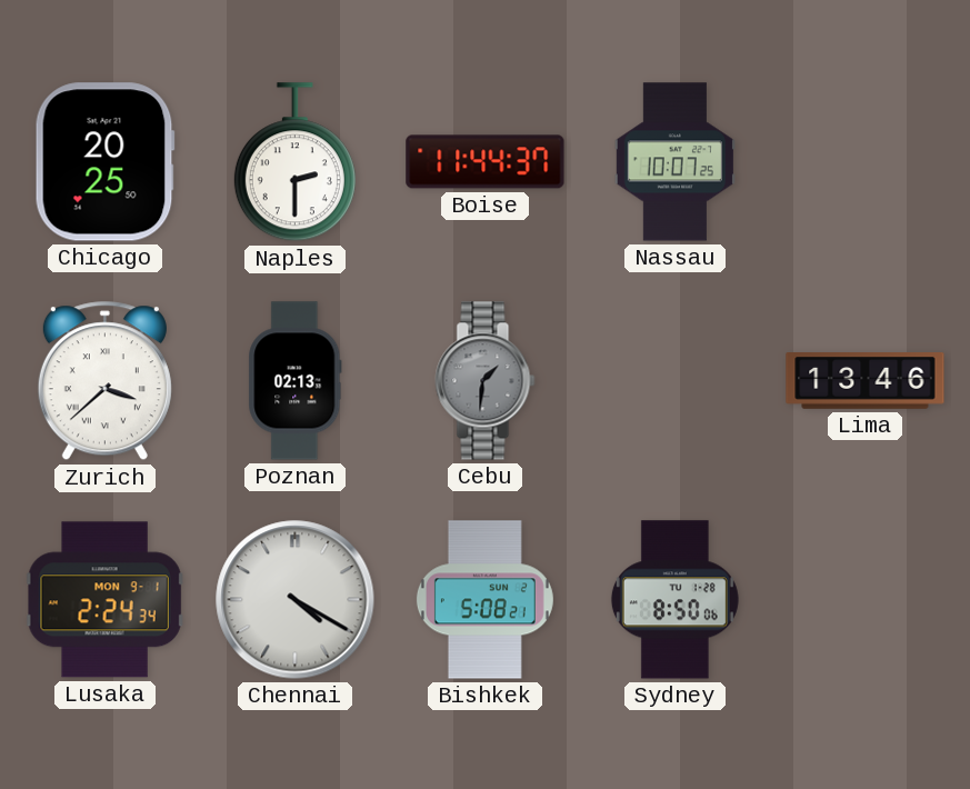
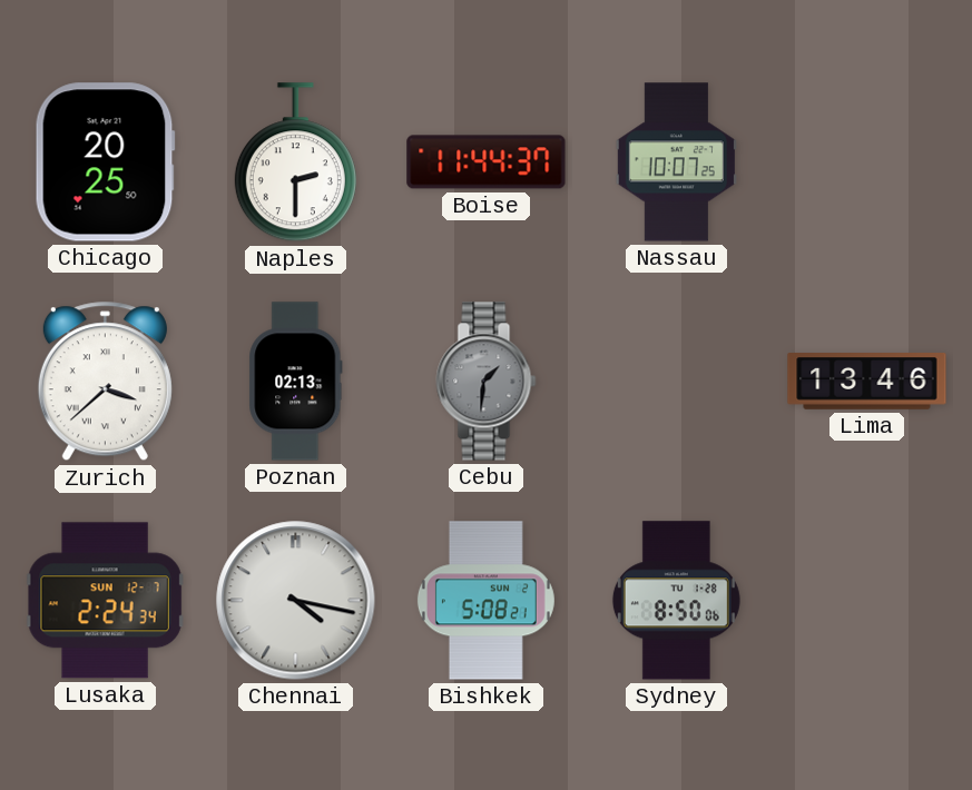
Lusaka date: MON 9-1 -> SUN 12-7 (105, 601)
Chennai: 4:20 -> 4:17 (296, 601)
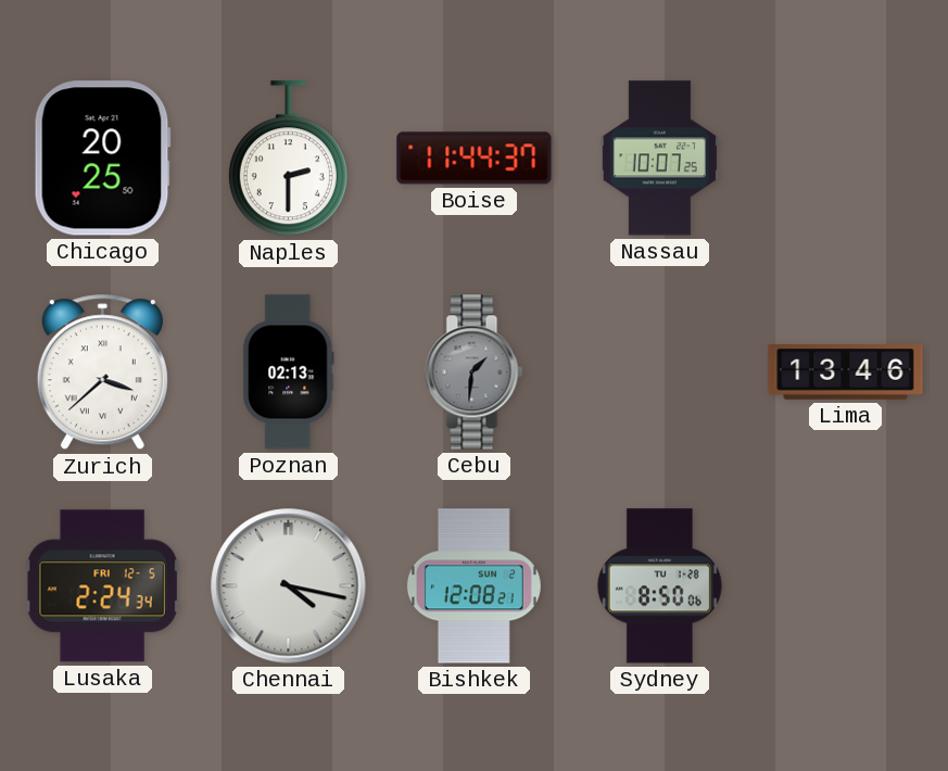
Lusaka date: SUN 12-7 -> FRI 12-5 (102, 586)
Bishkek: 5:08 -> 12:08 (473, 586)
